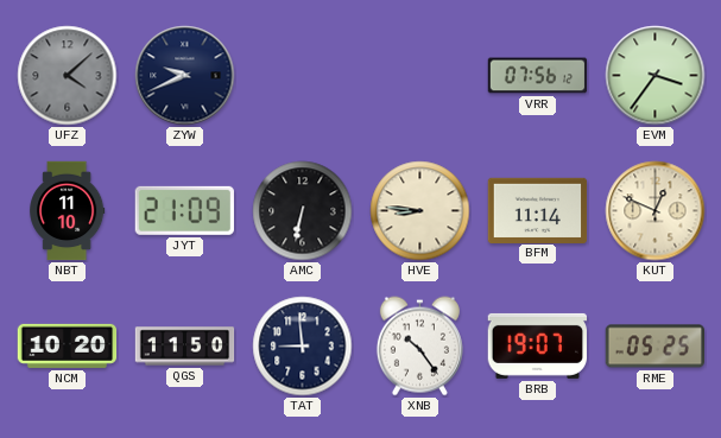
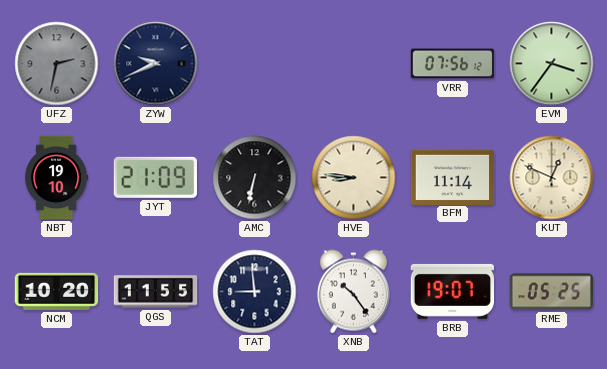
UFZ: 4:08 -> 2:32 (57, 64)
NBT: 11:10 -> 19:10 (57, 178)
QGS: 11:50 -> 11:55 (156, 292)
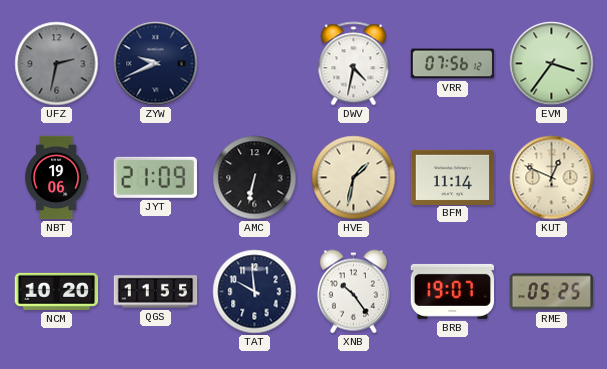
DWV: none -> 4:32 (354, 64)
NBT: 19:10 -> 19:06 (57, 178)
HVE: 8:46 -> 1:32 (354, 178)
TAT: 8:59 -> 9:59 (255, 292)
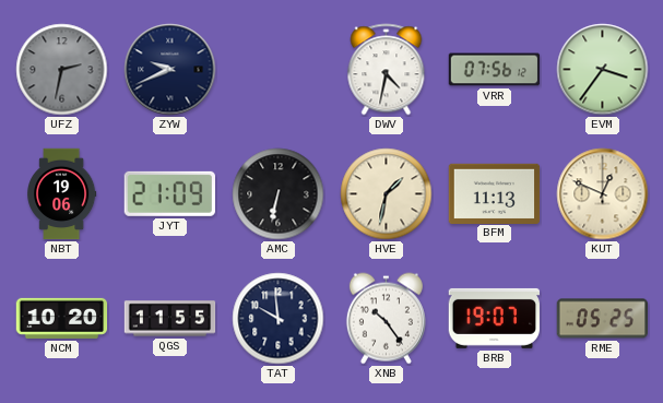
BFM: 11:14 -> 11:13 (495, 193)
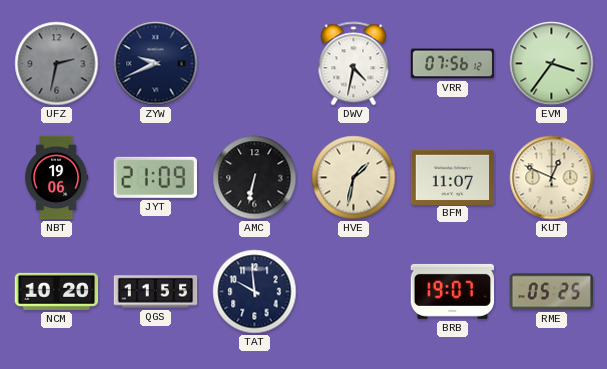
BFM: 11:13 -> 11:07 (453, 177)
XNB: 10:24 -> none (386, 319)
